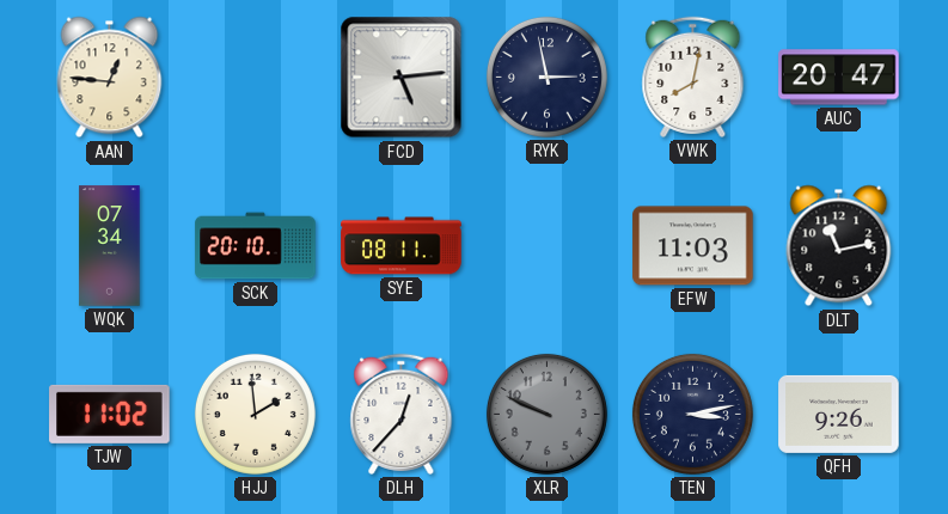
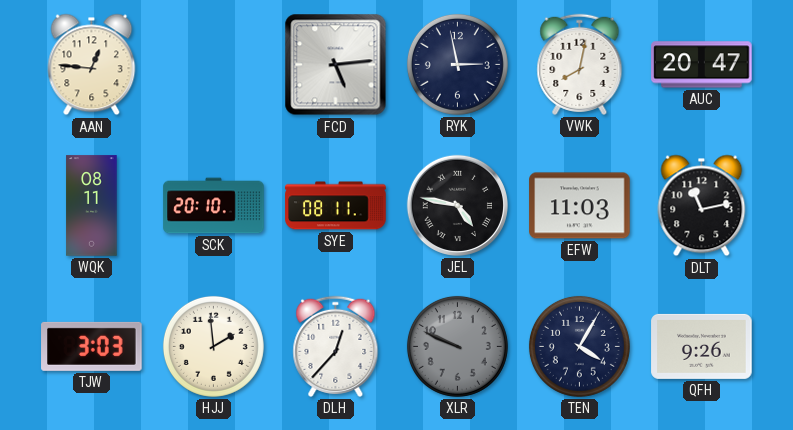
WQK: 07:34 -> 08:11 (92, 206)
JEL: none -> 4:47 (457, 205)
TJW: 11:02 -> 3:03 (92, 346)
TEN: 3:13 -> 4:05 (579, 346)
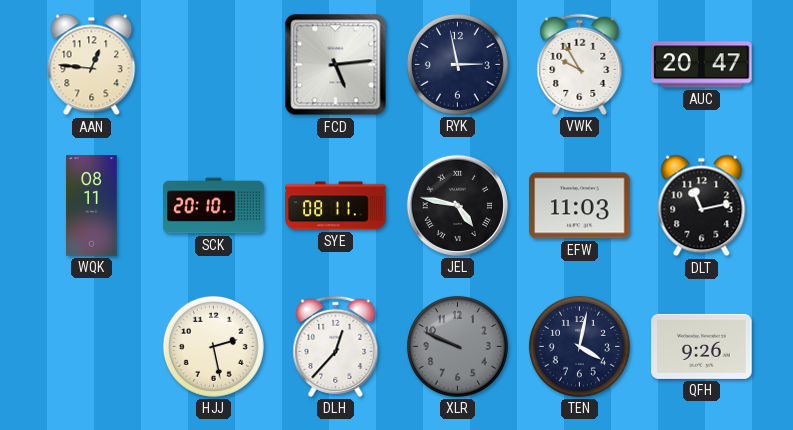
VWK: 8:02 -> 9:55 (580, 64)
TJW: 3:03 -> none (92, 346)
HJJ: 1:59 -> 2:28 (213, 346)
TEN: 4:05 -> 4:02 (579, 346)
